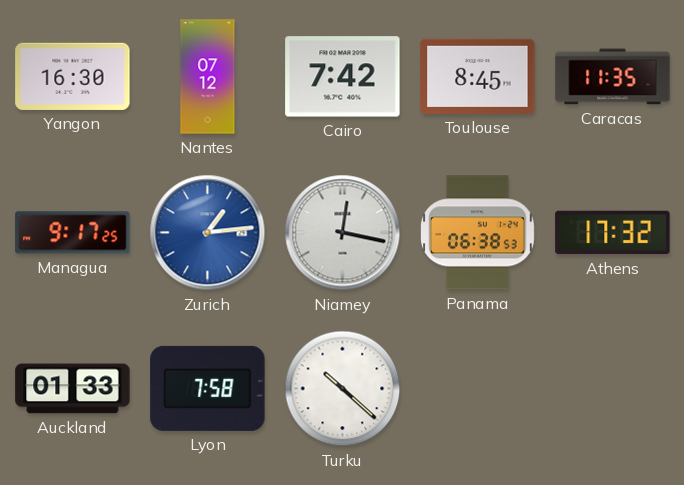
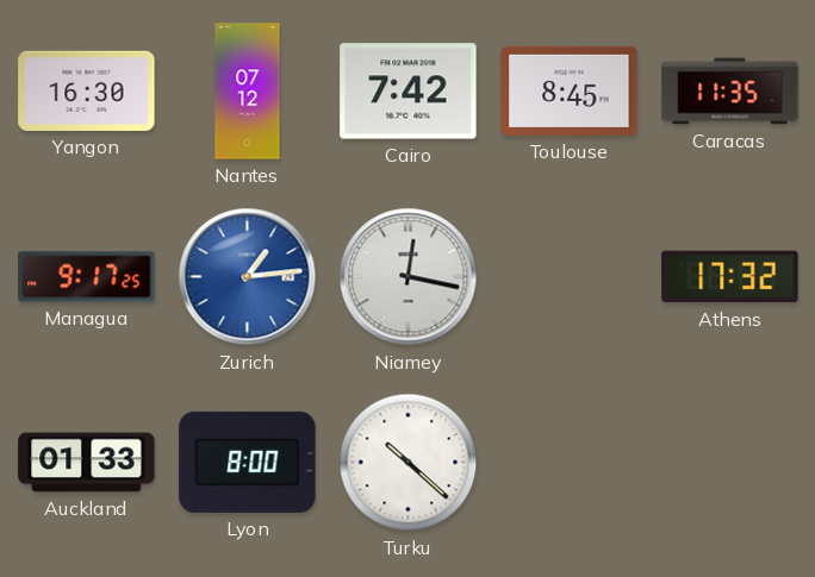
Panama: 06:38 -> none (478, 233)
Lyon: 7:58 -> 8:00 (248, 462)
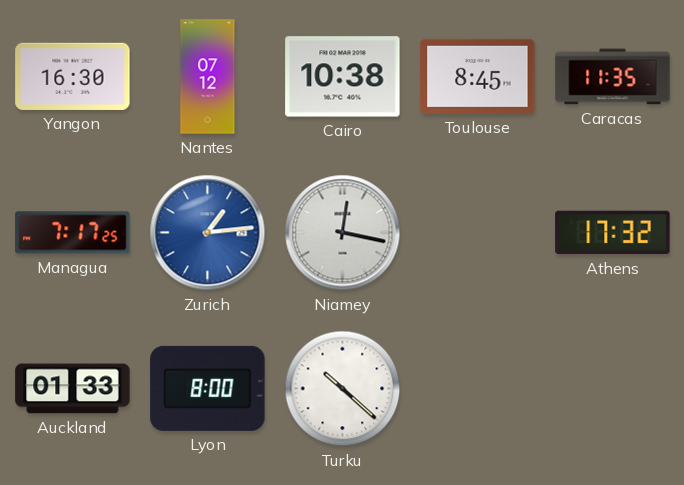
Cairo: 7:42 -> 10:38 (343, 77)
Managua: 9:17 -> 7:17 (73, 233)
